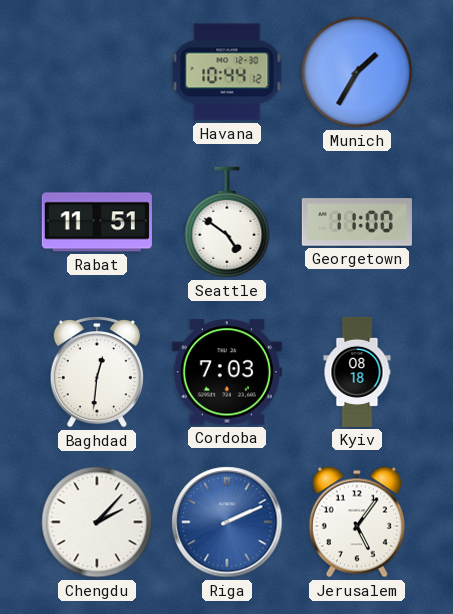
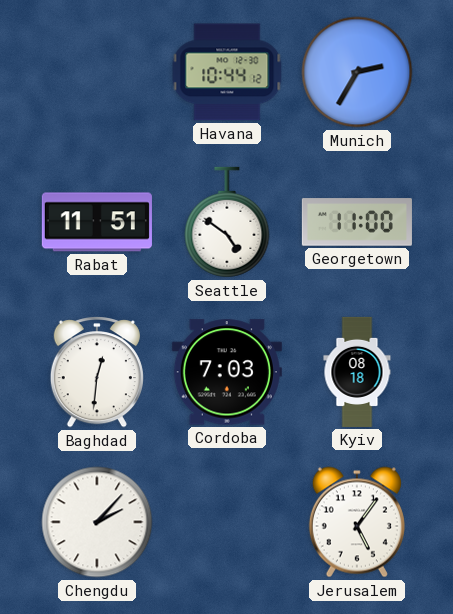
Munich: 1:35 -> 2:35 (357, 72)
Riga: 2:11 -> none (227, 522)
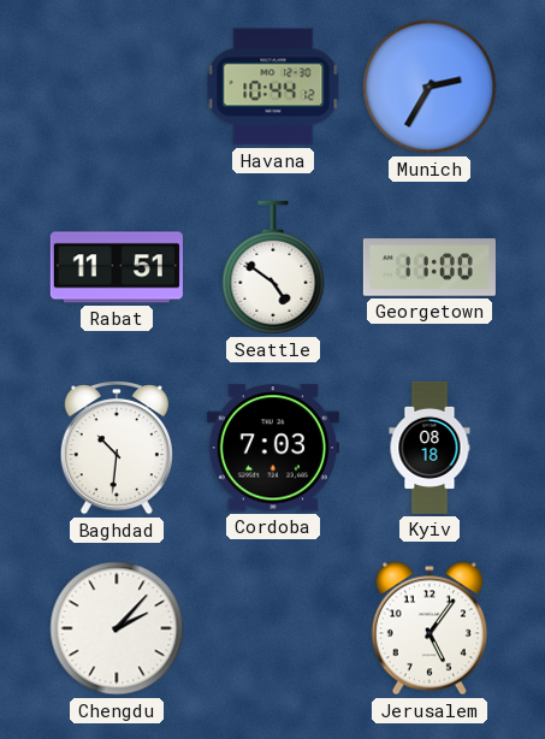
Baghdad: 12:31 -> 10:31 (117, 448)
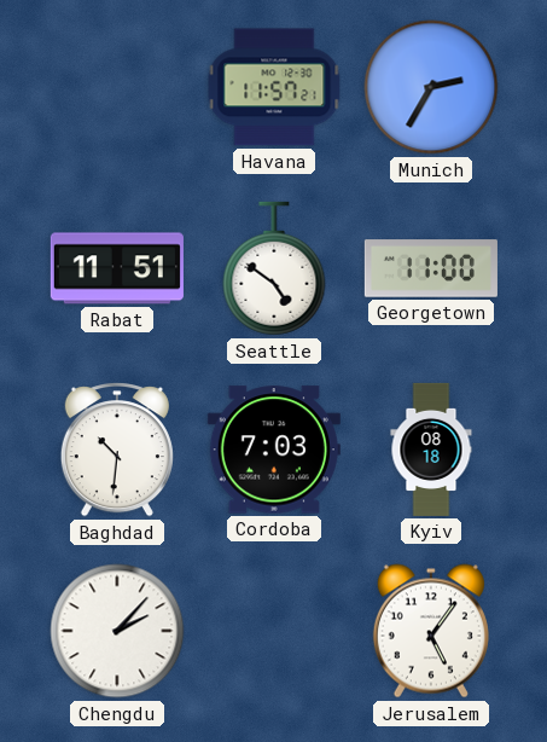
Havana: 10:44 -> 11:57 (274, 87)
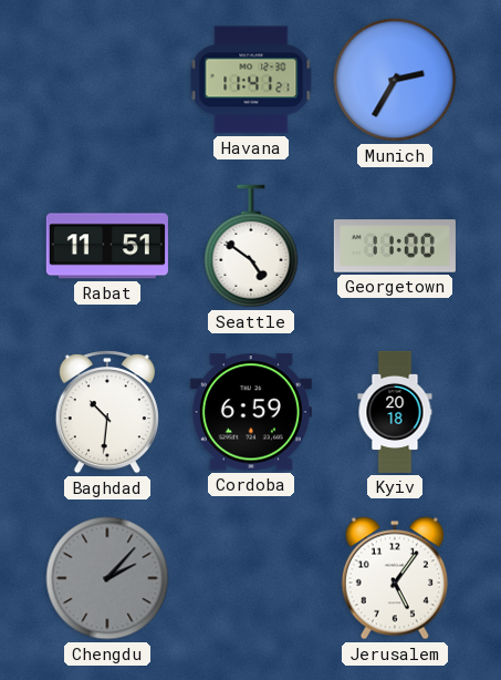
Havana: 11:57 -> 11:41 (251, 80)
Cordoba: 7:03 -> 6:59 (251, 412)
Kyiv: 08:18 -> 20:18 (395, 412)
Chengdu dial: white -> grey (107, 578)
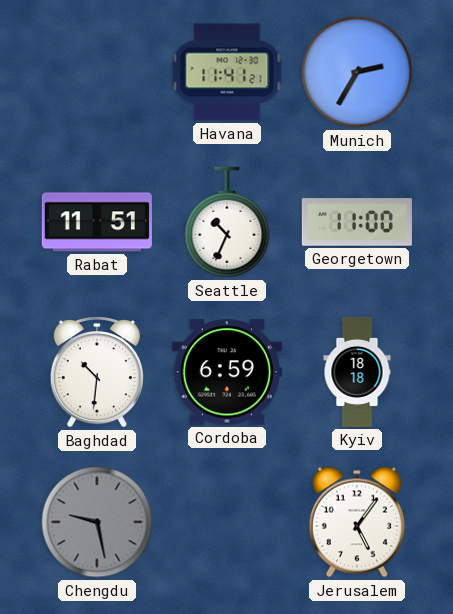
Seattle: 4:51 -> 10:34 (227, 222)
Kyiv: 20:18 -> 18:18 (357, 372)
Chengdu: 2:07 -> 9:28 (97, 522)
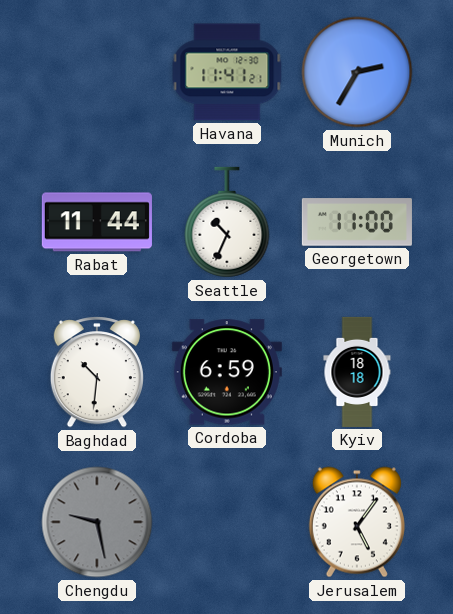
Rabat: 11:51 -> 11:44 (97, 222)
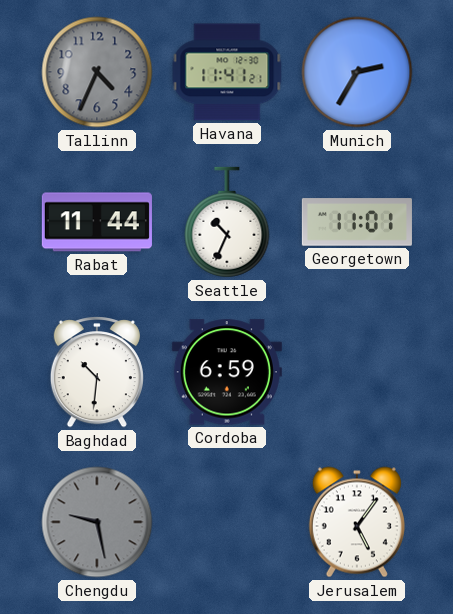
Tallinn: none -> 4:34 (97, 72)
Georgetown: 11:00 -> 11:01 (357, 222)
Kyiv: 18:18 -> none (357, 372)
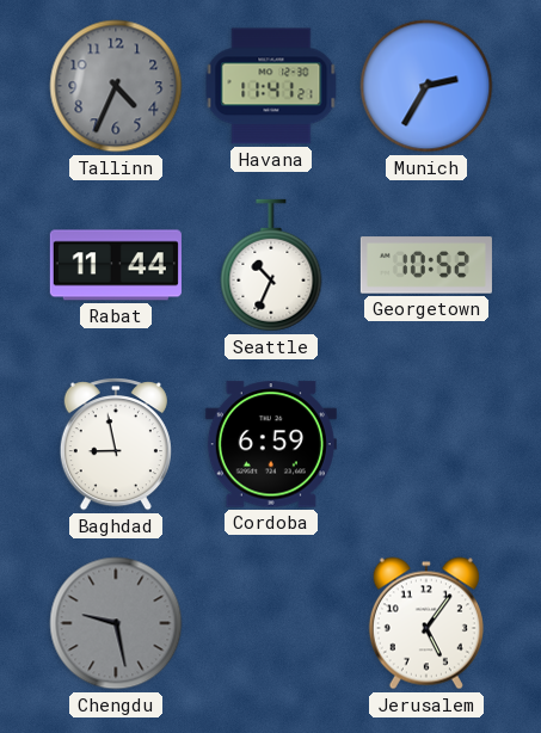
Georgetown: 11:01 -> 10:52 (426, 265)
Baghdad: 10:31 -> 8:58 (116, 444)
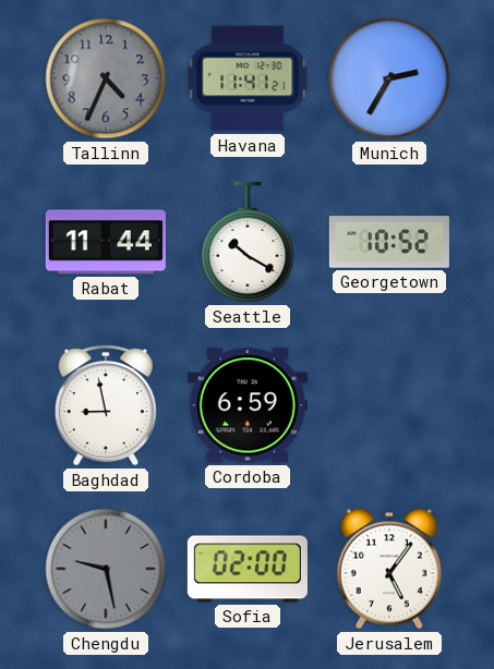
Seattle: 10:34 -> 10:20 (248, 242)
Sofia: none -> 02:00 (248, 569)
